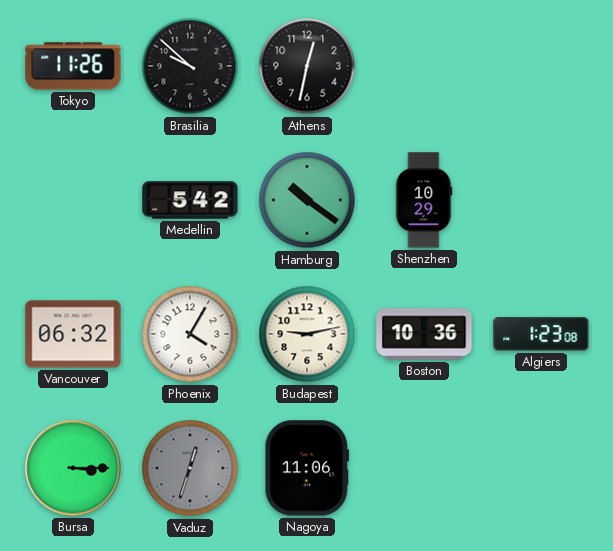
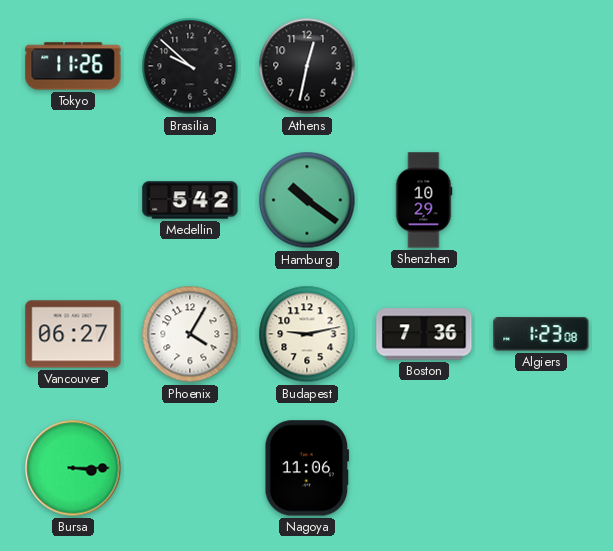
Vancouver: 06:32 -> 06:27 (73, 334)
Boston: 10:36 -> 7:36 (424, 334)
Vaduz: 12:33 -> none (190, 468)
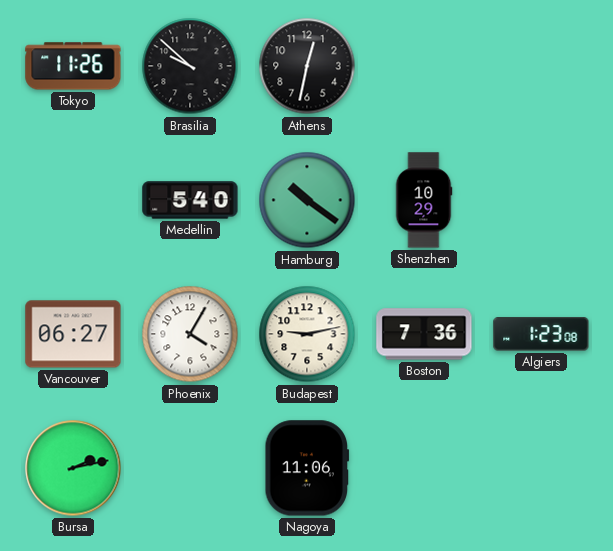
Medellin: 5:42 -> 5:40 (190, 200)
Bursa: 3:15 -> 2:13 (73, 468)
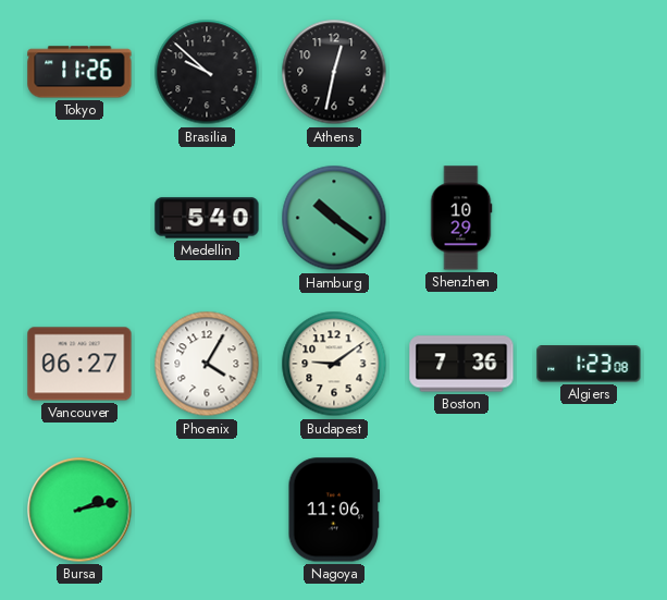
Budapest: 9:13 -> 9:09 (334, 364)
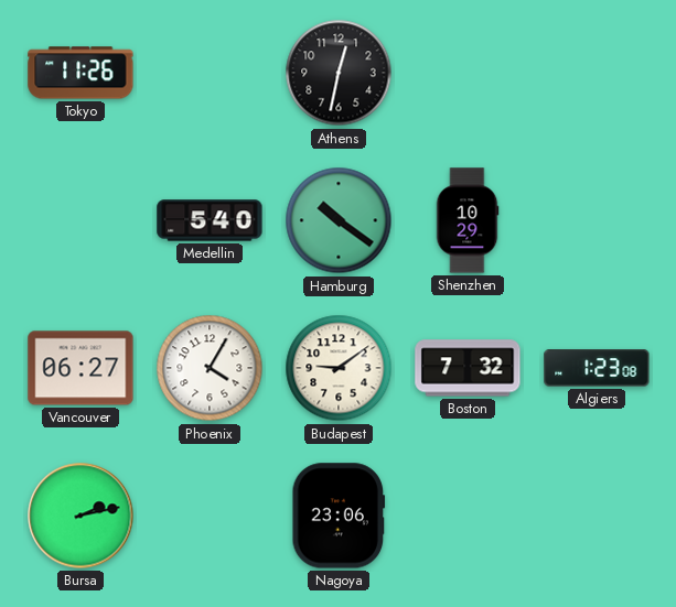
Brasilia: 9:52 -> none (207, 72)
Boston: 7:36 -> 7:32 (468, 368)
Nagoya: 11:06 -> 23:06 (339, 516)
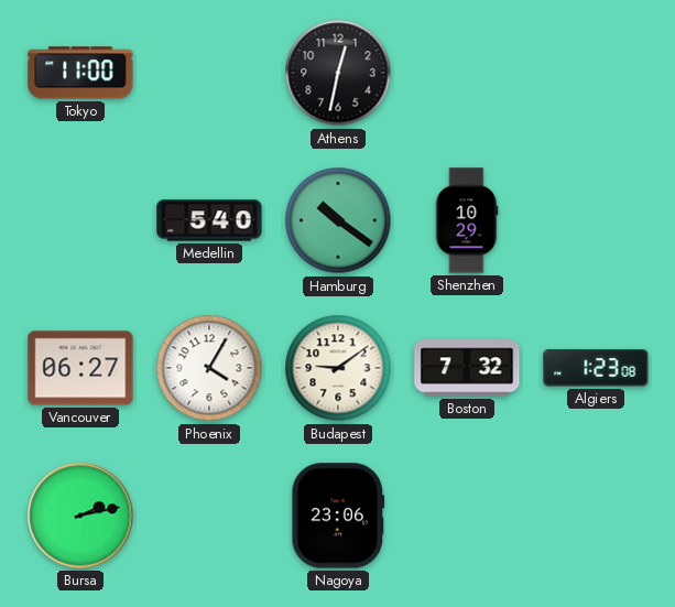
Tokyo: 11:26 -> 11:00 (80, 73)
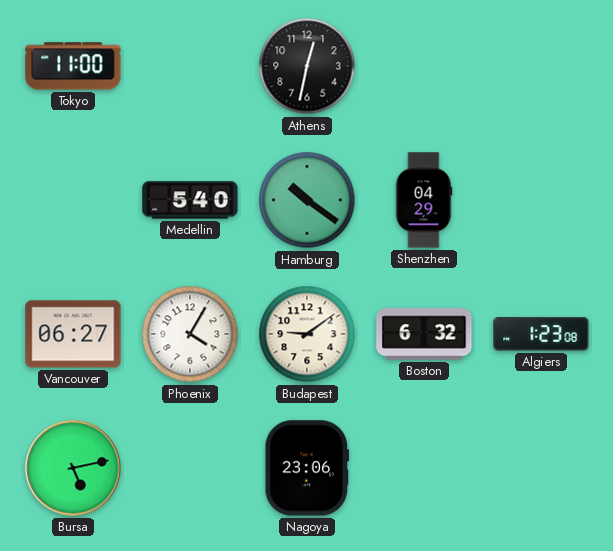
Shenzhen: 10:29 -> 04:29 (424, 200)
Boston: 7:32 -> 6:32 (424, 334)
Bursa: 2:13 -> 5:13 (73, 468)
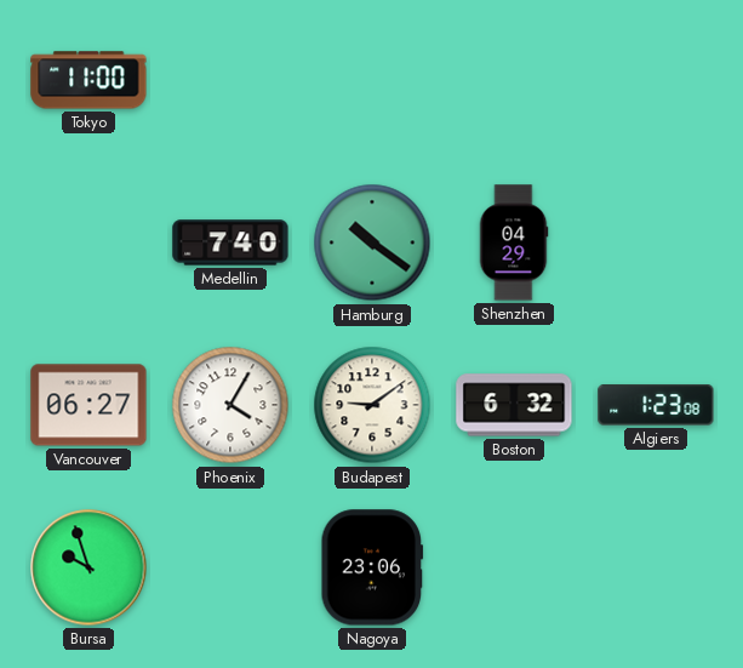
Athens: 12:32 -> none (307, 66)
Medellin: 5:40 -> 7:40 (230, 242)
Bursa: 5:13 -> 9:57 (88, 567)
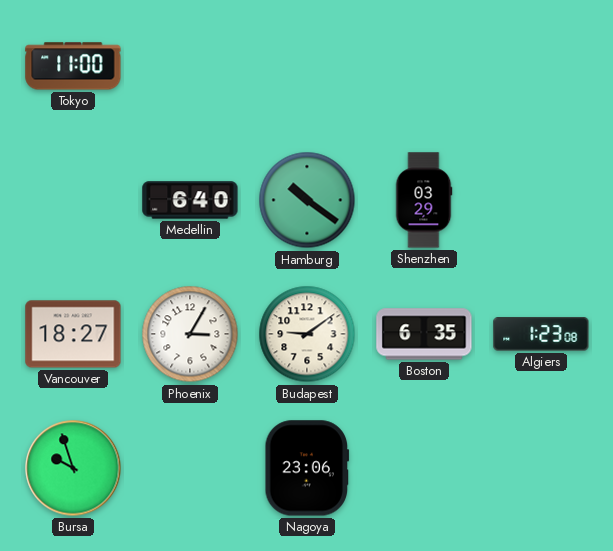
Medellin: 7:40 -> 6:40 (190, 200)
Shenzhen: 04:29 -> 03:29 (424, 200)
Vancouver: 06:27 -> 18:27 (73, 334)
Phoenix: 4:05 -> 3:05 (190, 334)
Boston: 6:32 -> 6:35 (424, 334)
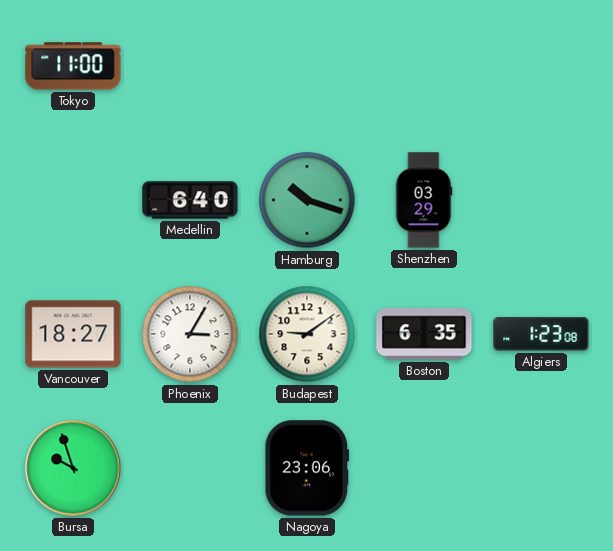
Hamburg: 10:21 -> 10:18 (307, 200)
